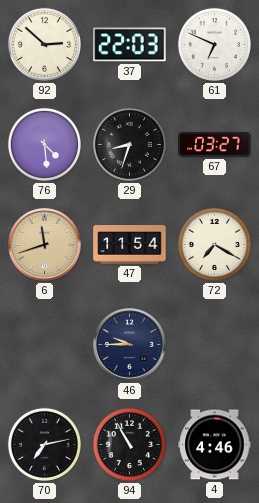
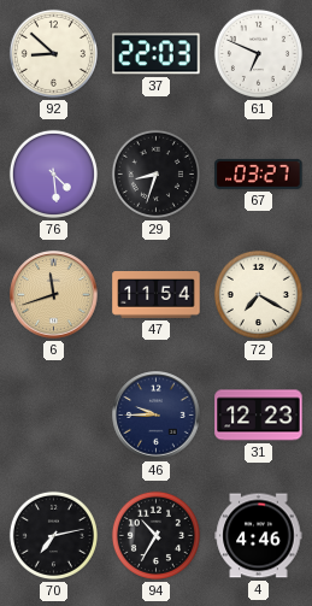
92: 2:52 -> 8:52 (53, 53)
31: none -> 12:23 (259, 416)
94: 10:55 -> 10:35 (155, 535)
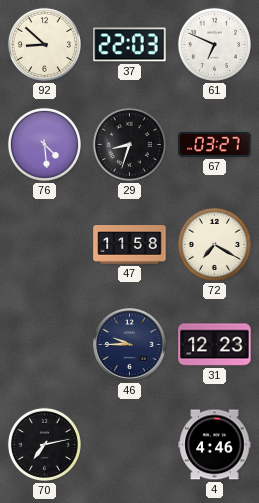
6: 11:42 -> none (54, 295)
47: 11:54 -> 11:58 (130, 245)
94: 10:35 -> none (155, 535)
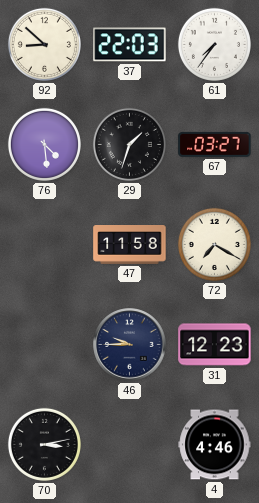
61: 6:49 -> 7:36 (214, 44)
29: 8:33 -> 1:33 (129, 144)
70: 7:13 -> 3:13 (44, 444)
